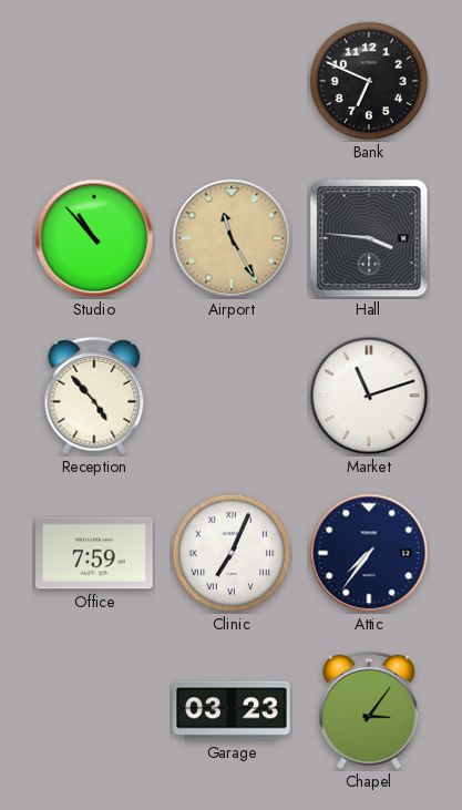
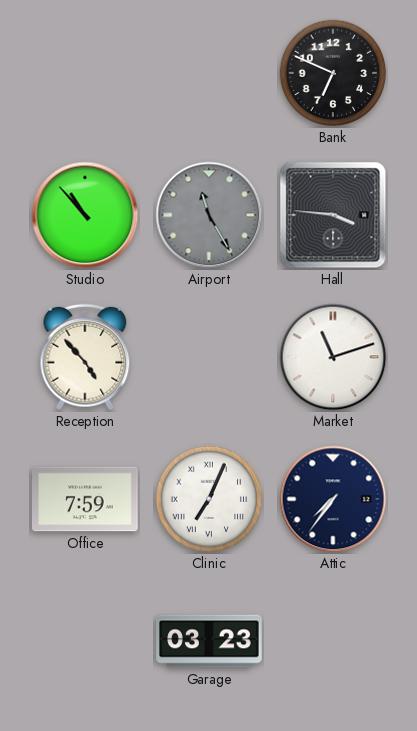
Airport dial: champagne -> grey (209, 215)
Chapel: 3:06 -> none (369, 710)
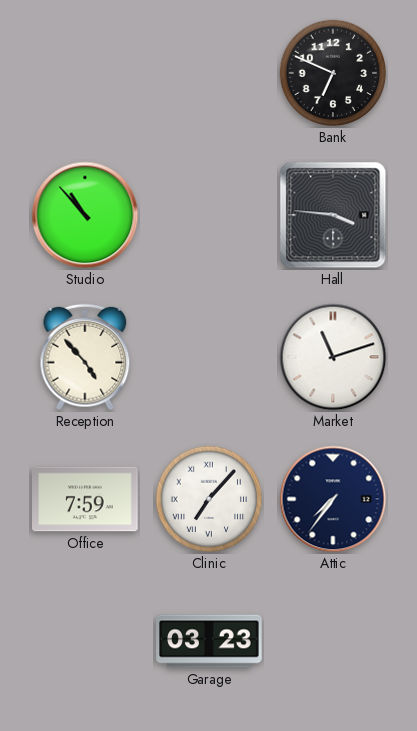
Airport: 11:25 -> none (209, 215)
Clinic: 7:04 -> 7:07 (209, 499)
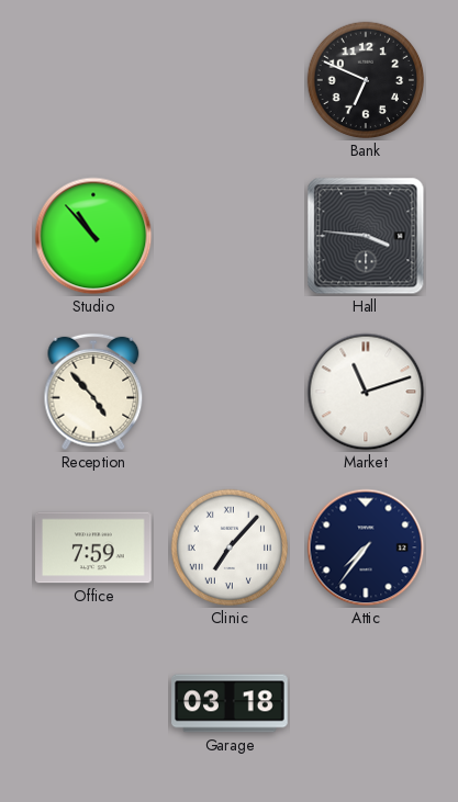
Garage: 03:23 -> 03:18 (230, 703)
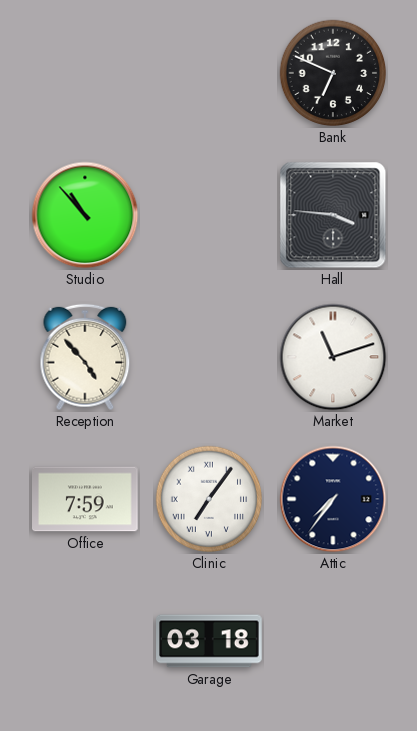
Clinic: 7:07 -> 7:06 (209, 499)
